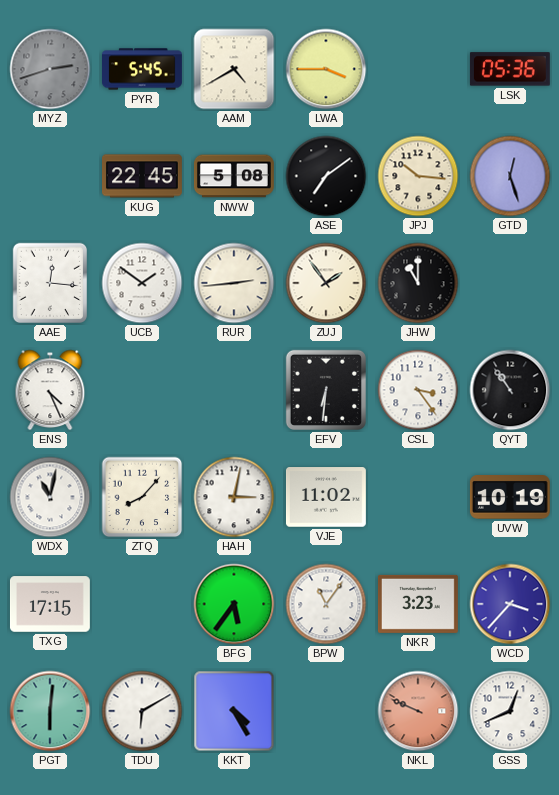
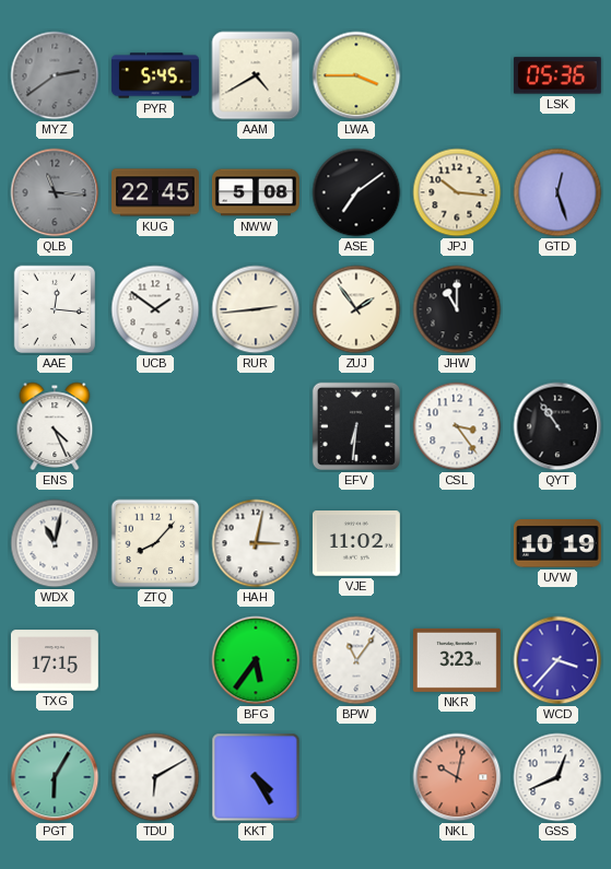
MYZ: 2:42 -> 2:39 (55, 75)
QLB: none -> 11:16 (55, 192)
PGT: 6:01 -> 6:05 (55, 777)
NKL: 9:49 -> 10:02 (457, 777)
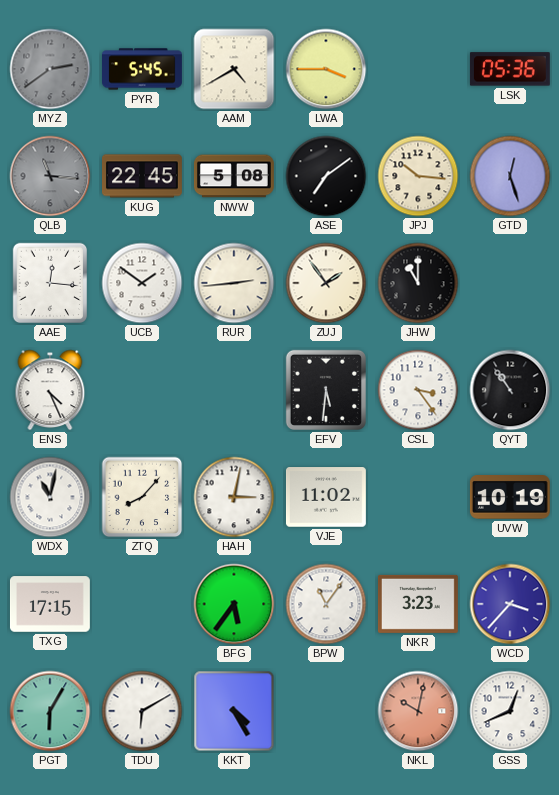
EFV: 6:31 -> 5:31 (326, 390)
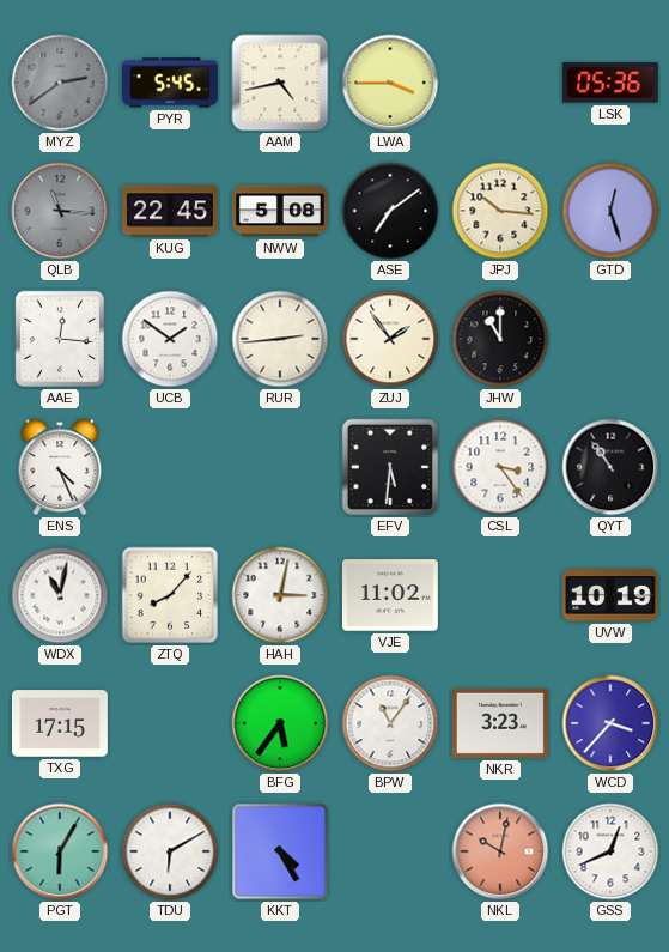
AAM: 4:40 -> 4:43 (280, 83)
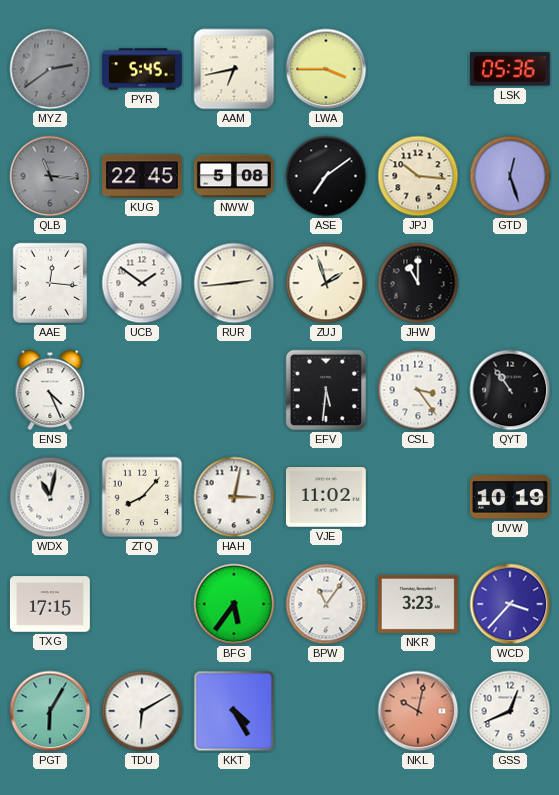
AAM: 4:43 -> 6:43 (234, 69)
ZUJ: 1:54 -> 1:57 (326, 283)
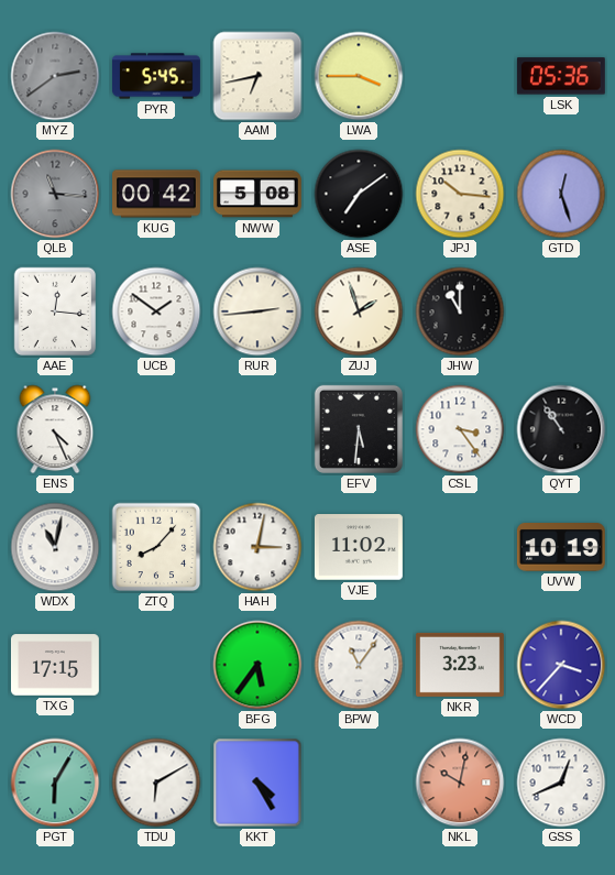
KUG: 22:45 -> 00:42 (157, 194)
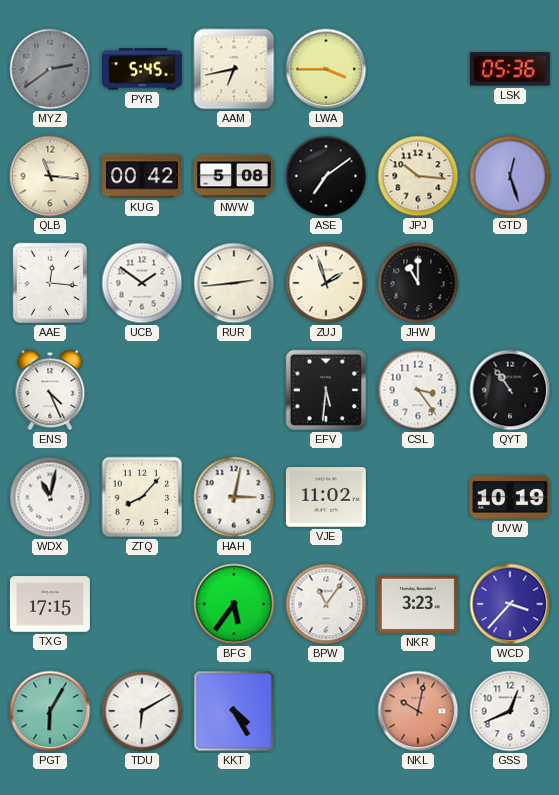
QLB dial: grey -> cream (50, 176)
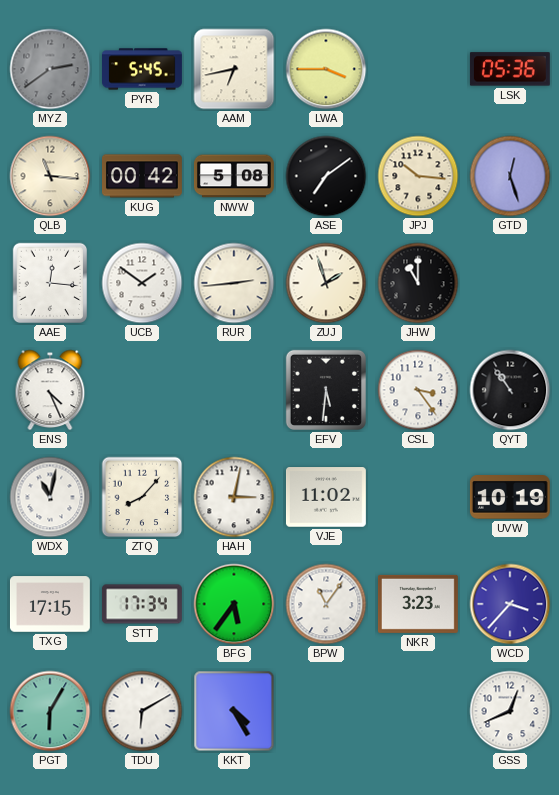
STT: none -> 17:34 (142, 604)
NKL: 10:02 -> none (418, 711)
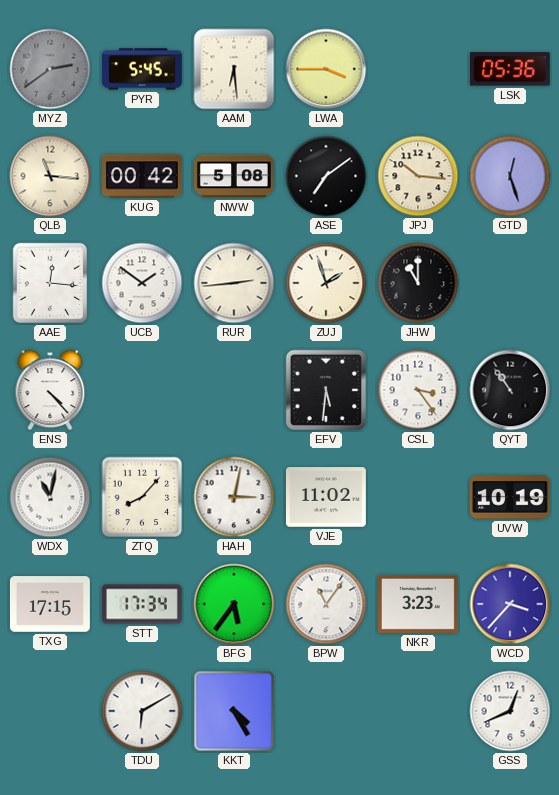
AAM: 6:43 -> 6:29 (234, 69)
ENS: 4:26 -> 4:23 (50, 390)
PGT: 6:05 -> none (50, 711)
